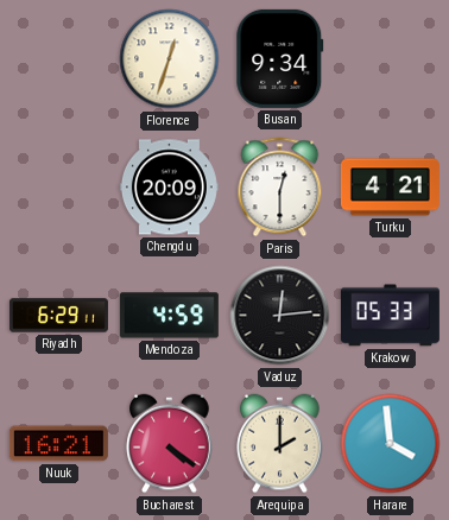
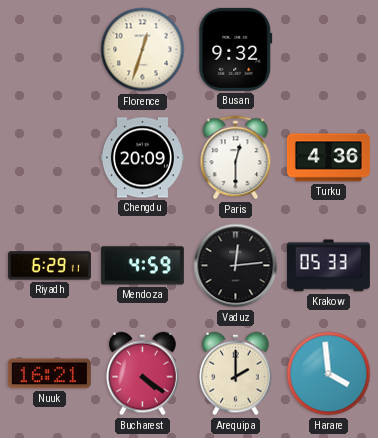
Busan: 9:34 -> 9:32 (236, 49)
Turku: 4:21 -> 4:36 (328, 158)
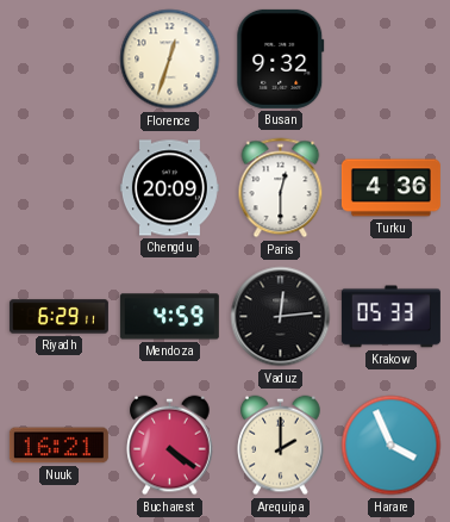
Harare: 3:59 -> 3:56 (392, 446)
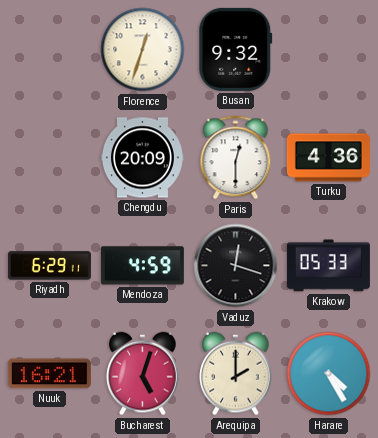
Vaduz: 12:14 -> 12:18 (236, 266)
Bucharest: 4:21 -> 5:03 (143, 374)
Harare: 3:56 -> 4:25 (329, 374)
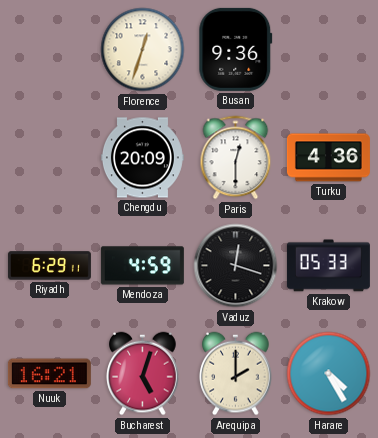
Busan: 9:32 -> 9:36 (236, 49)
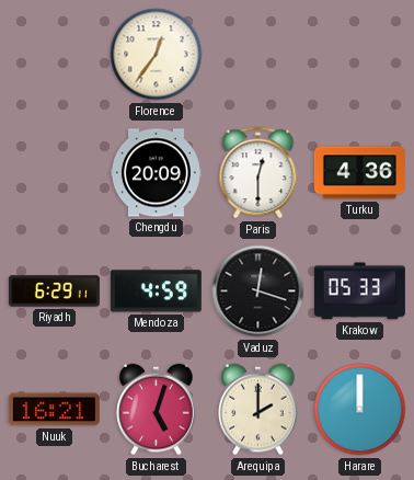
Florence: 12:33 -> 12:36 (157, 55)
Busan: 9:36 -> none (236, 49)
Harare: 4:25 -> 12:00 (360, 410)
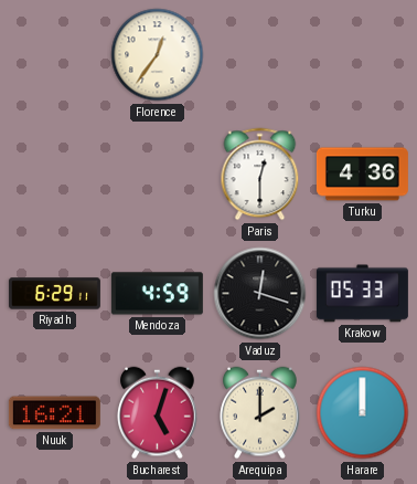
Chengdu: 20:09 -> none (156, 173)
